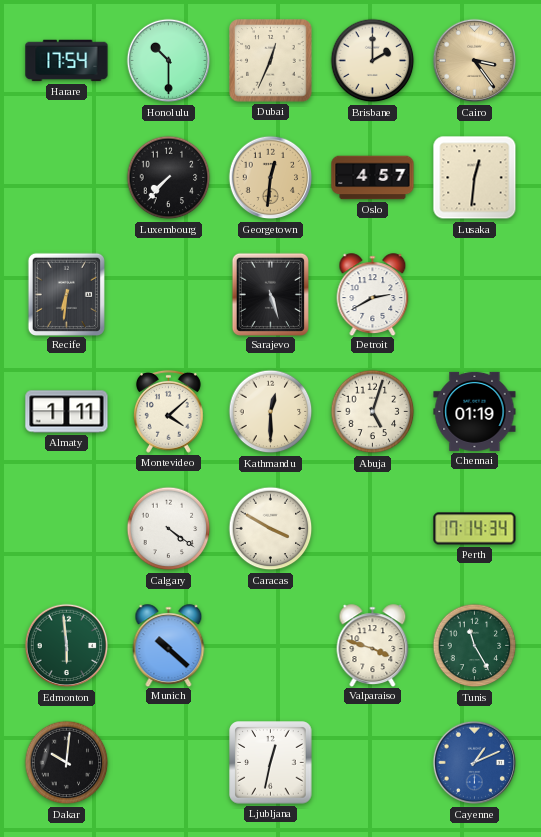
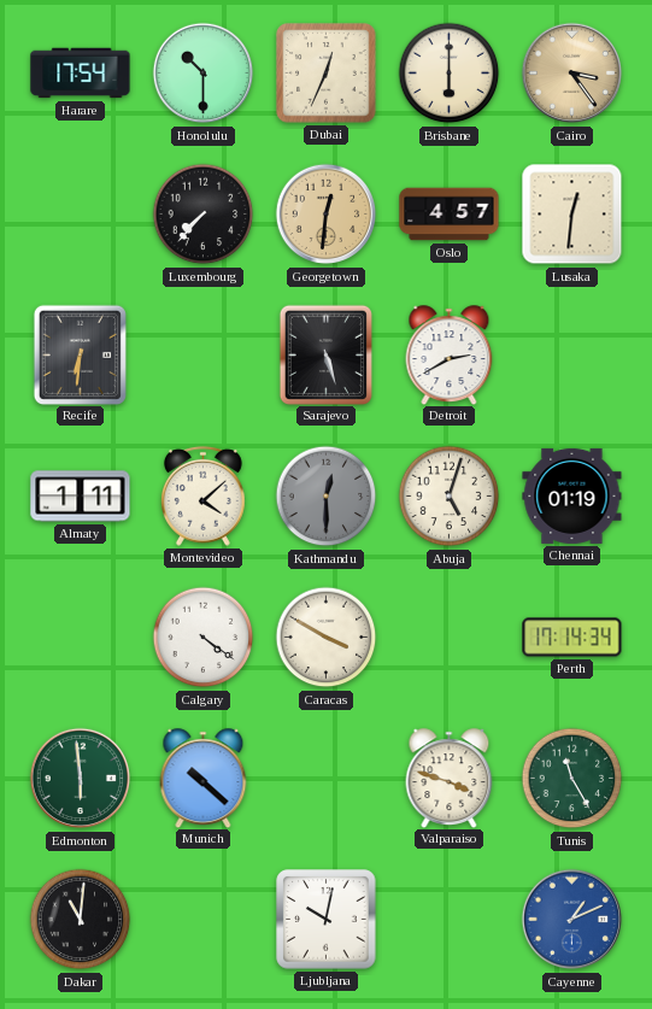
Brisbane: 2:00 -> 6:00 (450, 74)
Kathmandu dial: cream -> grey (327, 497)
Dakar: 10:01 -> 11:01 (81, 920)
Ljubljana: 12:32 -> 10:02 (327, 920)
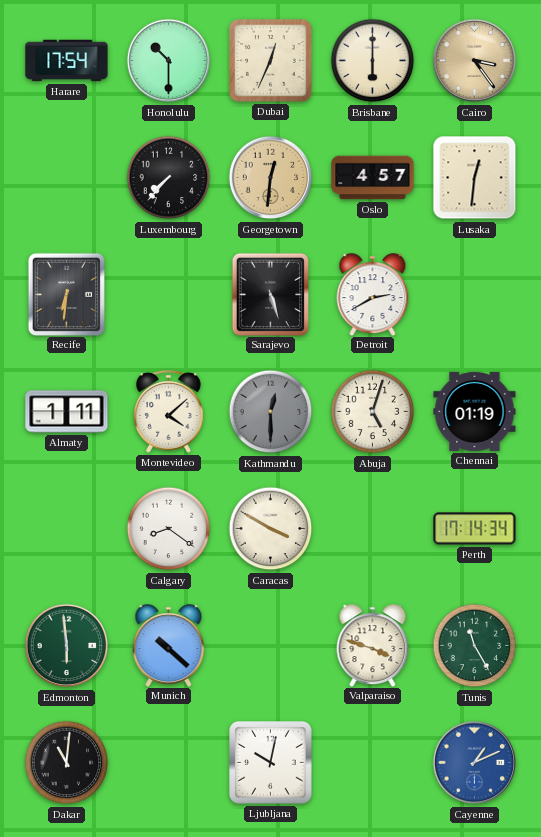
Calgary: 4:21 -> 8:21 (169, 529)
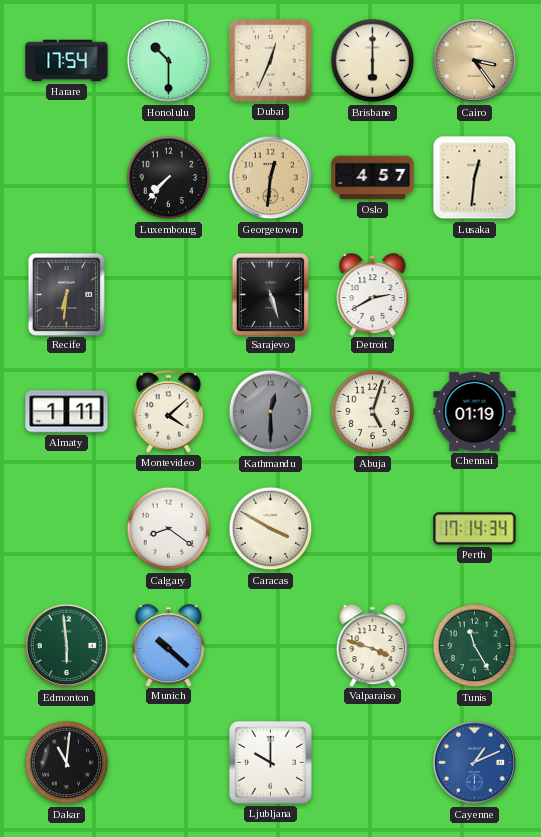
Ljubljana: 10:02 -> 10:00 (271, 763)
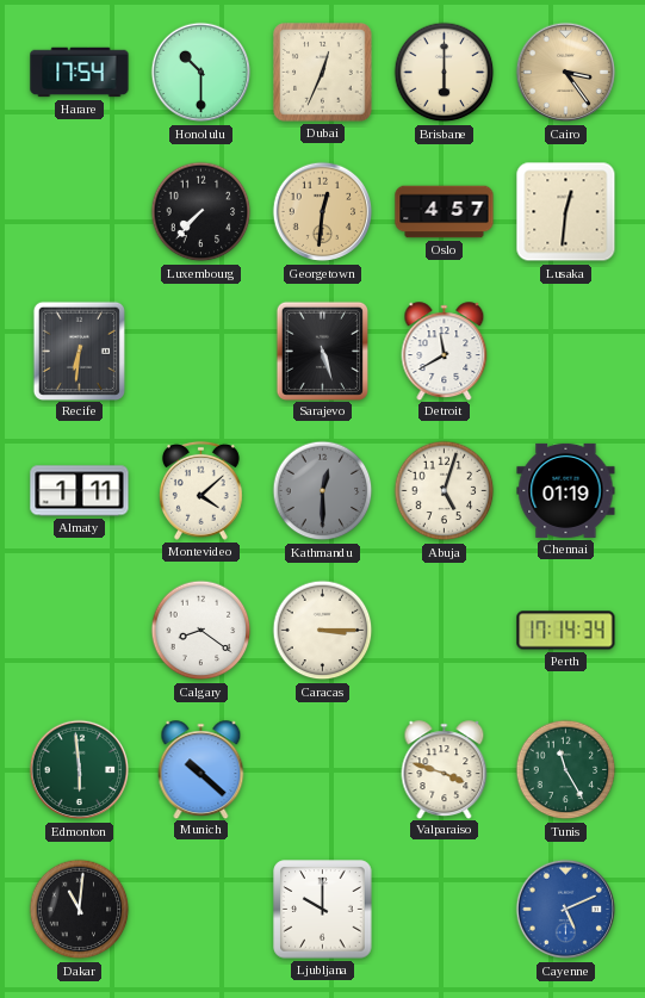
Detroit: 2:40 -> 11:40 (445, 351)
Caracas: 3:50 -> 3:15 (323, 631)
Cayenne: 1:11 -> 5:11 (566, 910)
